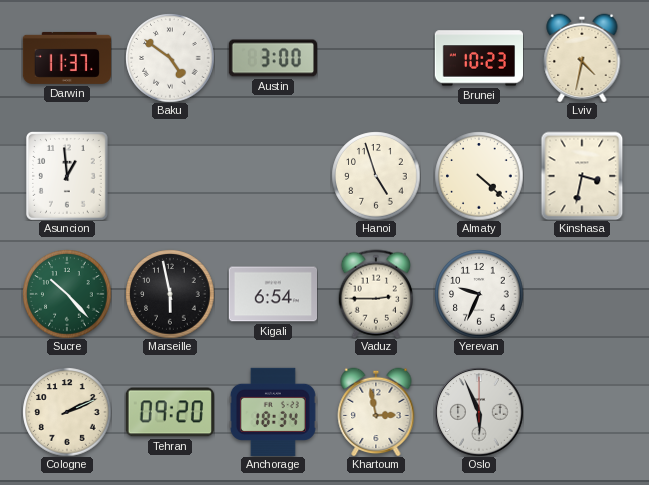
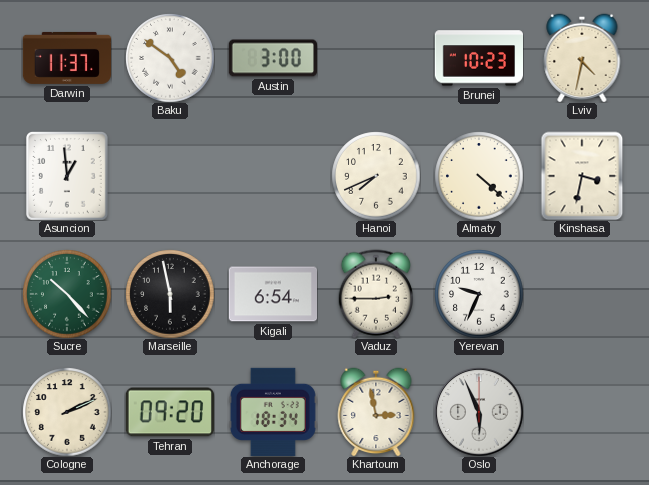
Hanoi: 4:57 -> 7:41 (376, 176)
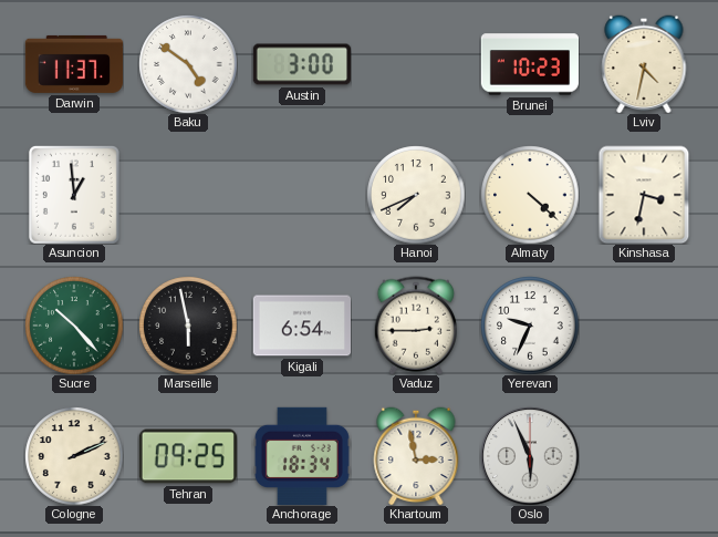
Tehran: 09:20 -> 09:25 (188, 456)
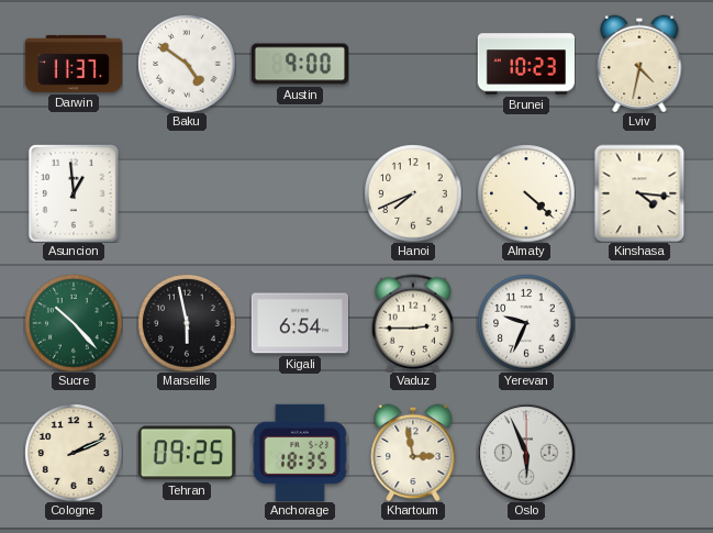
Austin: 3:00 -> 9:00 (299, 64)
Kinshasa: 3:32 -> 4:16 (639, 193)
Anchorage: 18:34 -> 18:35 (300, 452)
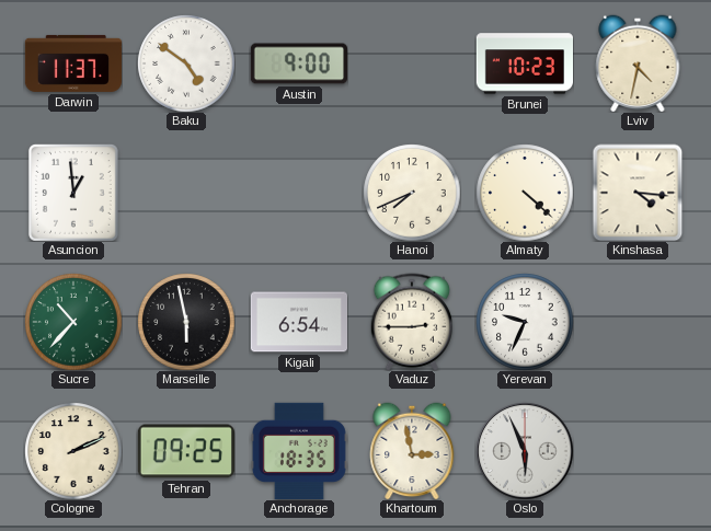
Sucre: 10:23 -> 10:37 (73, 322)
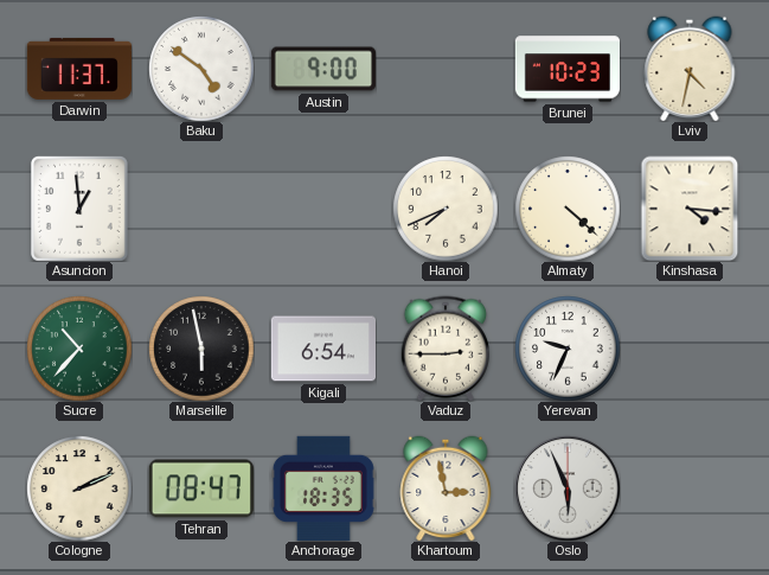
Tehran: 09:25 -> 08:47 (201, 488)
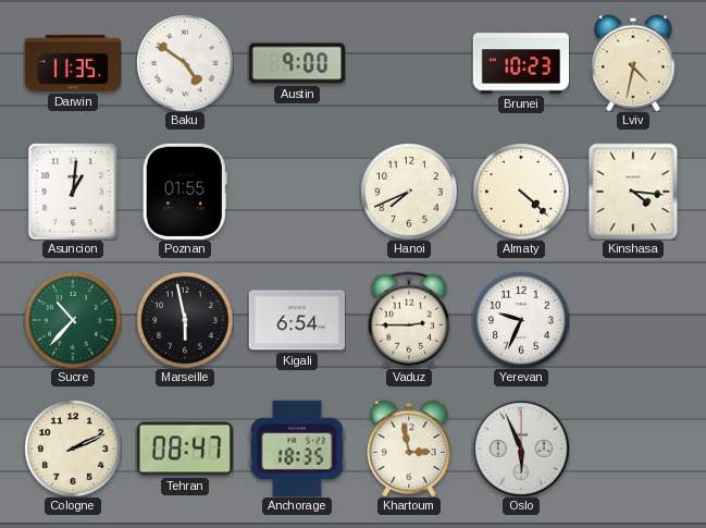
Darwin: 11:37 -> 11:35 (72, 63)
Asuncion: 12:59 -> 1:01 (73, 192)
Poznan: none -> 01:55 (185, 192)
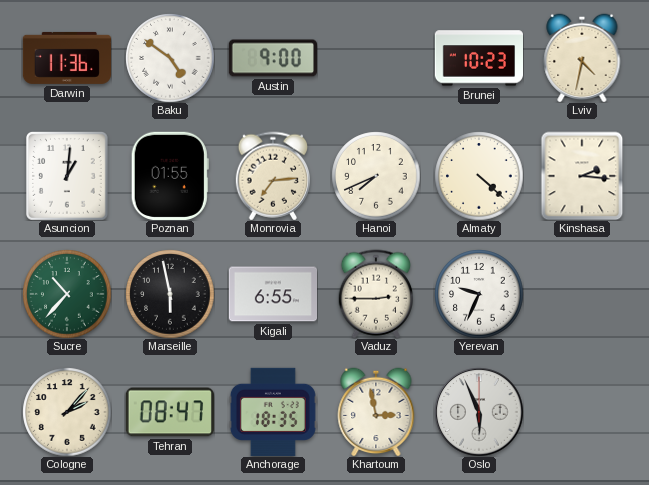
Darwin: 11:35 -> 11:36 (66, 58)
Monrovia: none -> 7:14 (272, 176)
Kinshasa: 4:16 -> 2:16 (582, 176)
Kigali: 6:54 -> 6:55 (272, 294)
Cologne: 2:11 -> 2:07 (67, 412)
